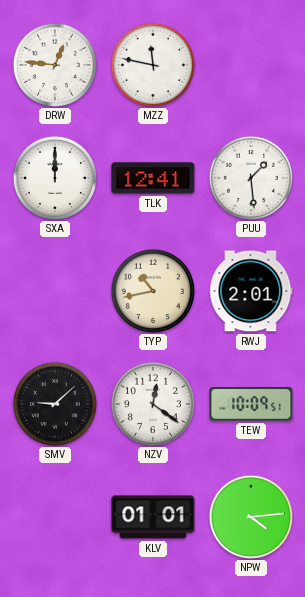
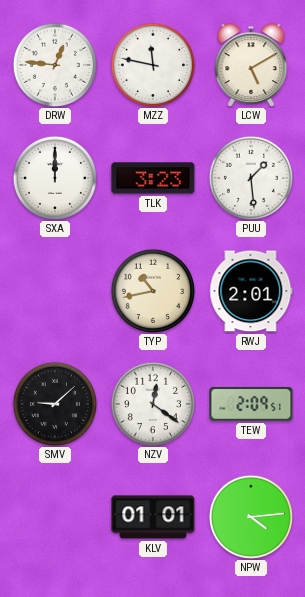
LCW: none -> 5:10 (251, 65)
TLK: 12:41 -> 3:23 (153, 178)
TEW: 10:09 -> 2:09 (251, 404)
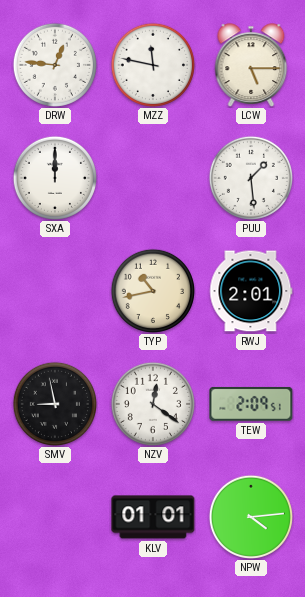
LCW: 5:10 -> 5:15 (251, 65)
TLK: 3:23 -> none (153, 178)
SMV: 9:08 -> 8:58 (55, 404)
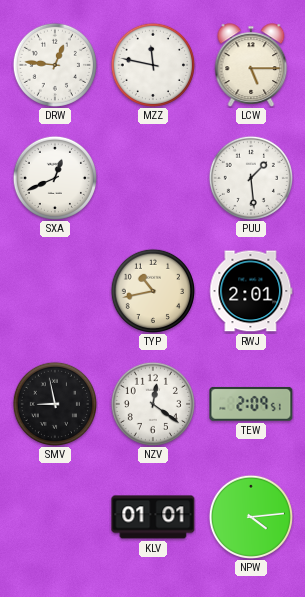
SXA: 12:00 -> 12:41 (55, 178)
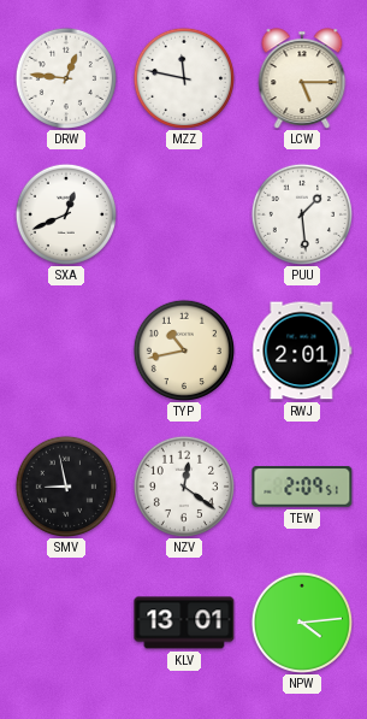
KLV: 01:01 -> 13:01 (184, 623)
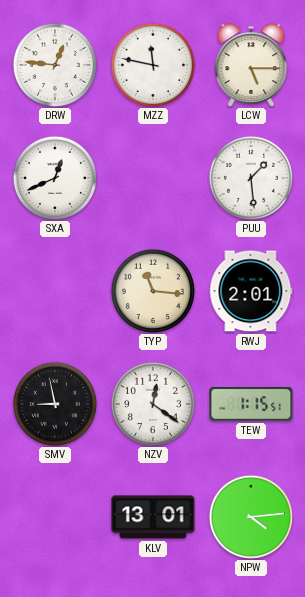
TYP: 10:43 -> 11:16 (153, 291)
TEW: 2:09 -> 1:15 (251, 404)
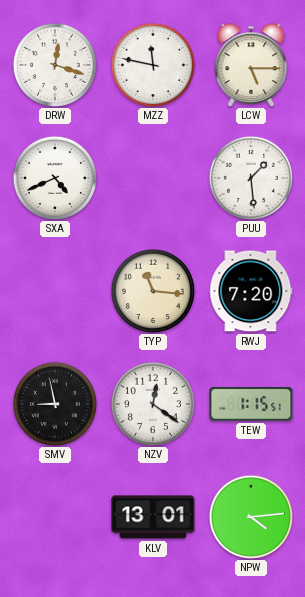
DRW: 12:46 -> 12:18 (55, 65)
SXA: 12:41 -> 4:41 (55, 178)
RWJ: 2:01 -> 7:20 (251, 291)
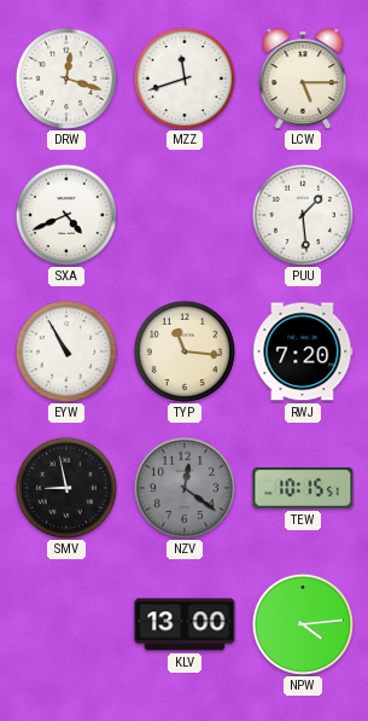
MZZ: 11:47 -> 11:42 (185, 79)
EYW: none -> 10:55 (66, 351)
NZV dial: white -> grey (185, 488)
TEW: 1:15 -> 10:15 (303, 488)
KLV: 13:01 -> 13:00 (185, 624)
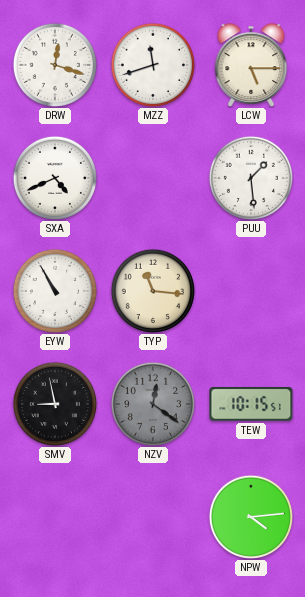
RWJ: 7:20 -> none (303, 351)
KLV: 13:00 -> none (185, 624)
